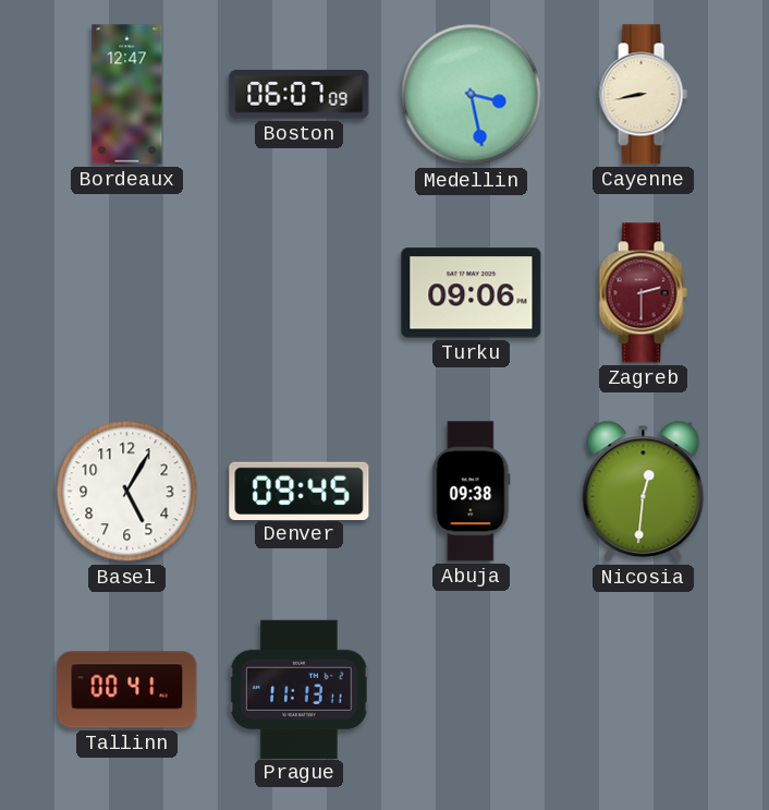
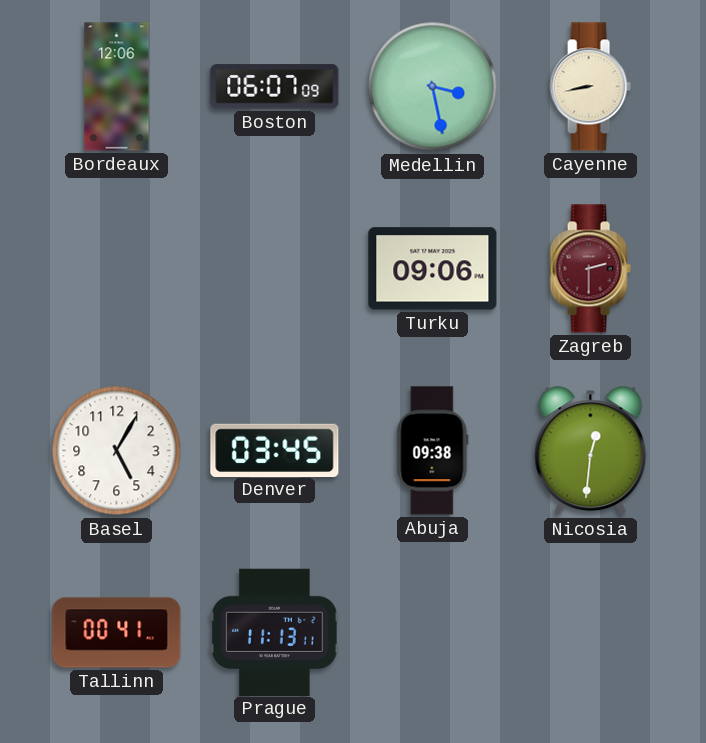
Bordeaux: 12:47 -> 12:06 (117, 87)
Denver: 09:45 -> 03:45 (275, 450)
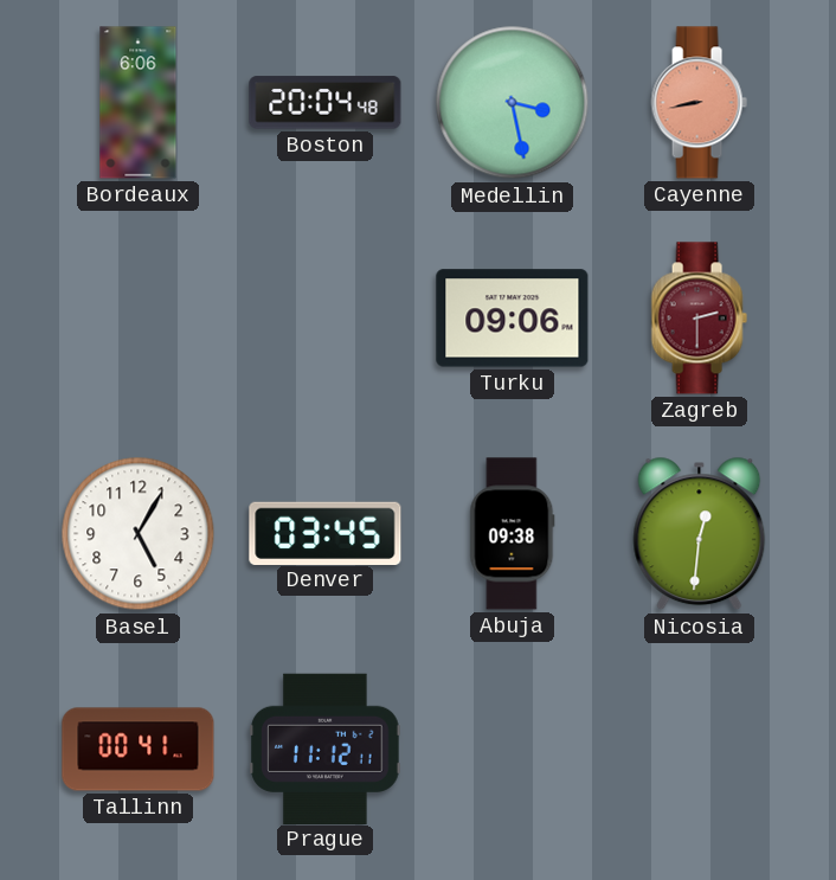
Bordeaux: 12:06 -> 6:06 (139, 103)
Boston: 06:07 -> 20:04 (326, 103)
Cayenne dial: cream -> salmon (699, 103)
Prague: 11:13 -> 11:12 (326, 749)
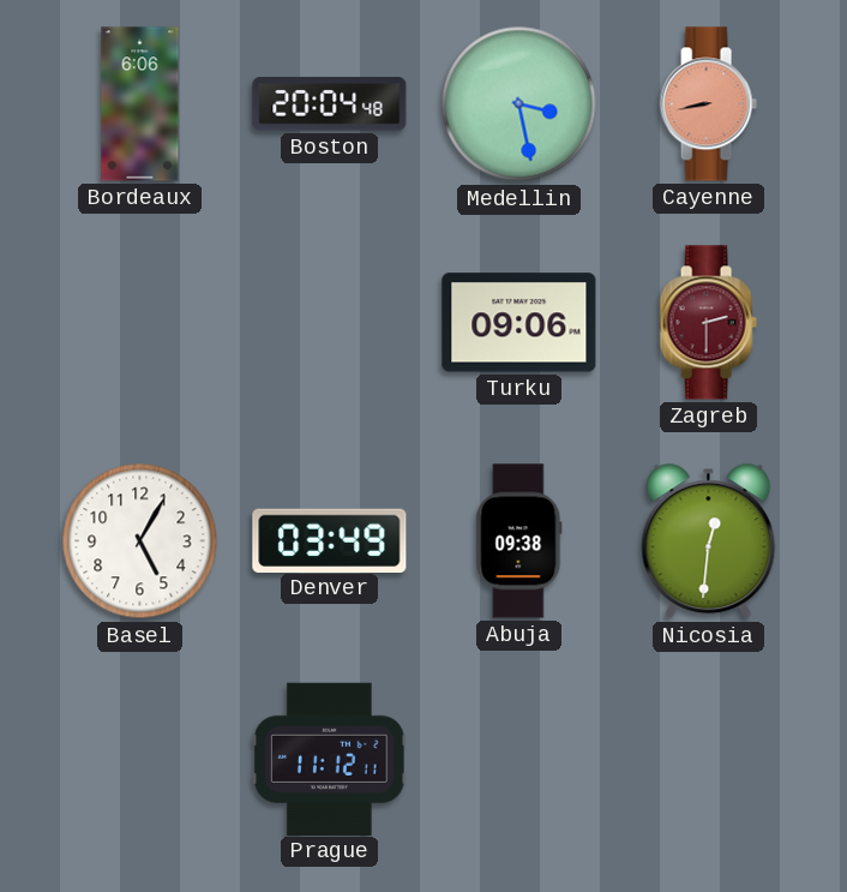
Denver: 03:45 -> 03:49 (330, 540)
Tallinn: 00:41 -> none (139, 750)
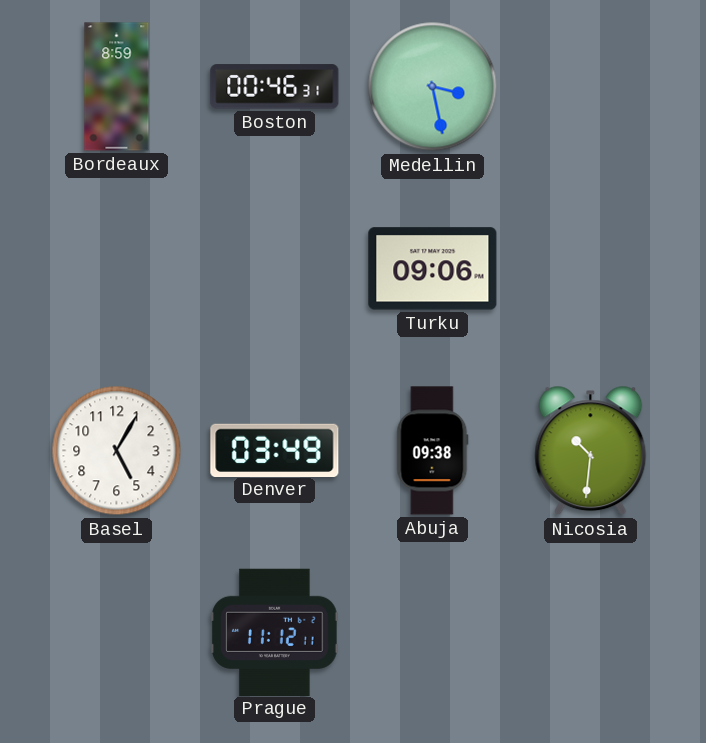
Bordeaux: 6:06 -> 8:59 (117, 87)
Boston: 20:04 -> 00:46 (275, 87)
Cayenne: 8:43 -> none (708, 104)
Zagreb: 2:30 -> none (708, 323)
Nicosia: 12:31 -> 10:31 (591, 451)
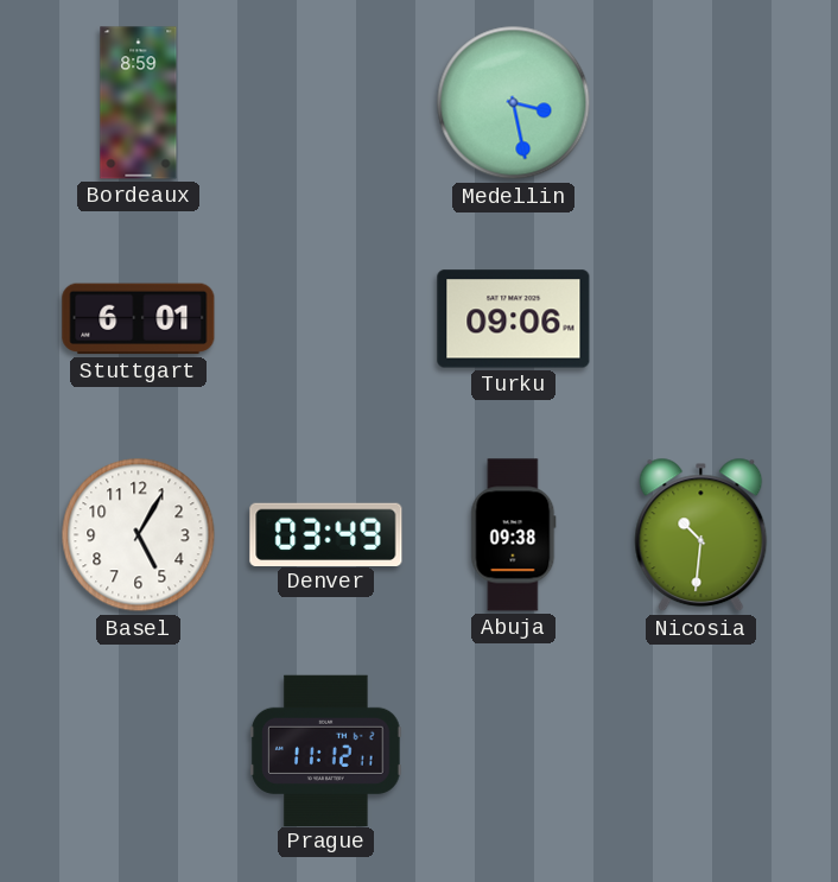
Boston: 00:46 -> none (275, 87)
Stuttgart: none -> 6:01 (139, 319)
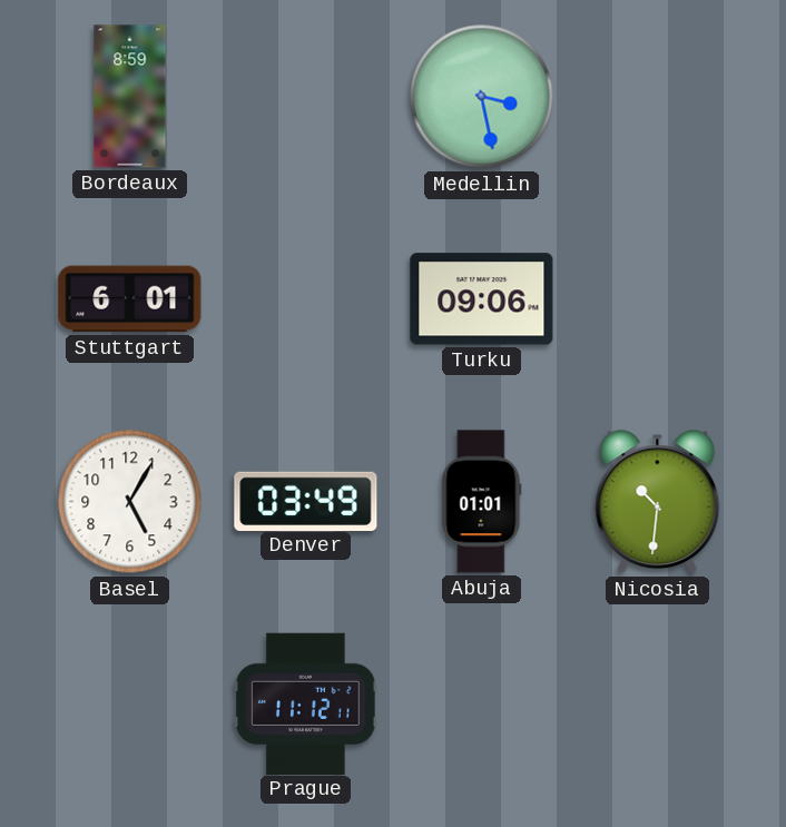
Abuja: 09:38 -> 01:01 (482, 502)
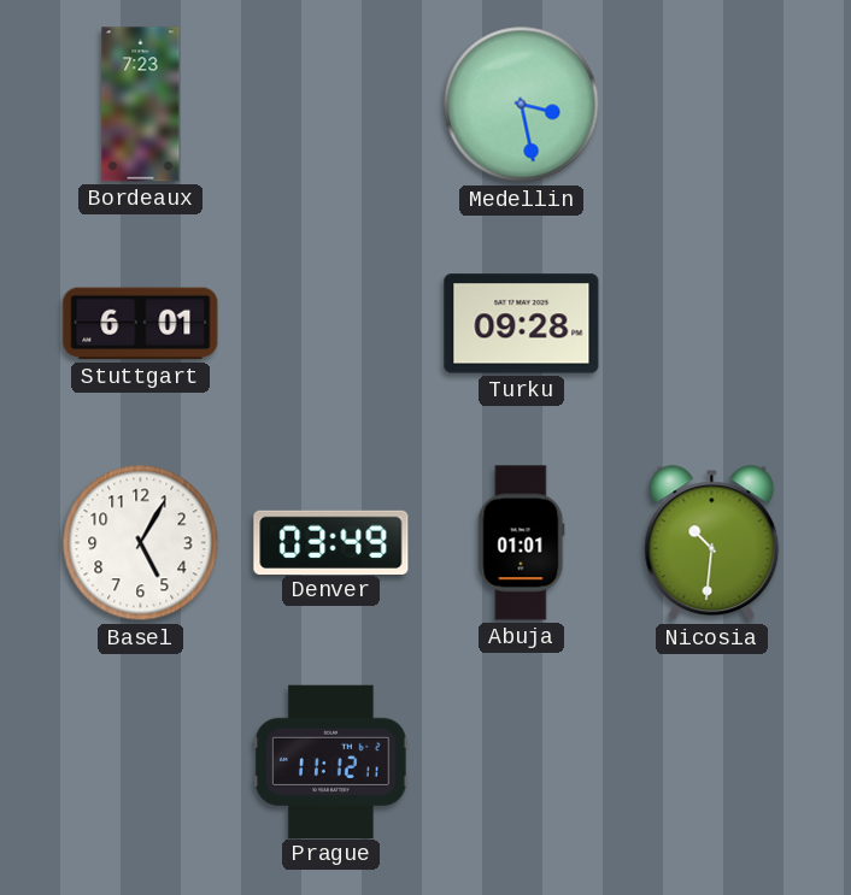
Bordeaux: 8:59 -> 7:23 (141, 105)
Turku: 09:06 -> 09:28 (522, 324)
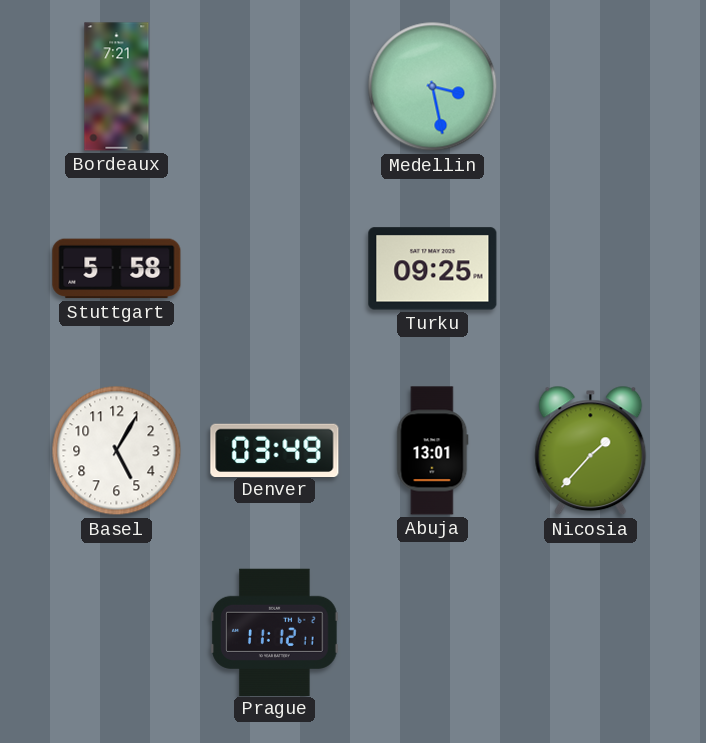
Bordeaux: 7:23 -> 7:21 (117, 87)
Stuttgart: 6:01 -> 5:58 (117, 269)
Turku: 09:28 -> 09:25 (433, 269)
Abuja: 01:01 -> 13:01 (433, 451)
Nicosia: 10:31 -> 1:37 (591, 451)
